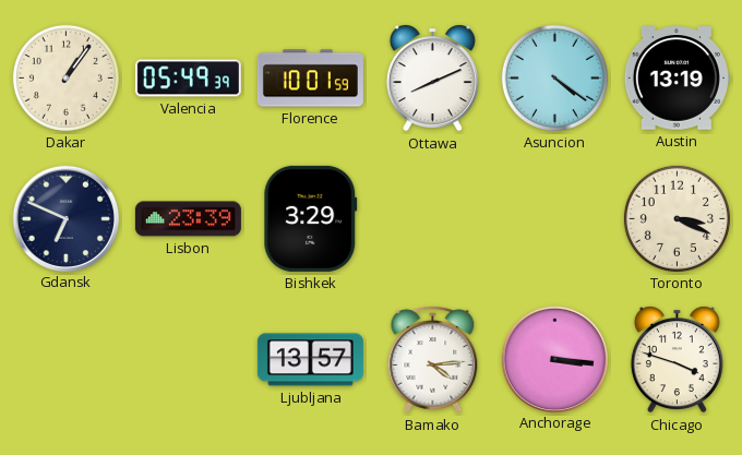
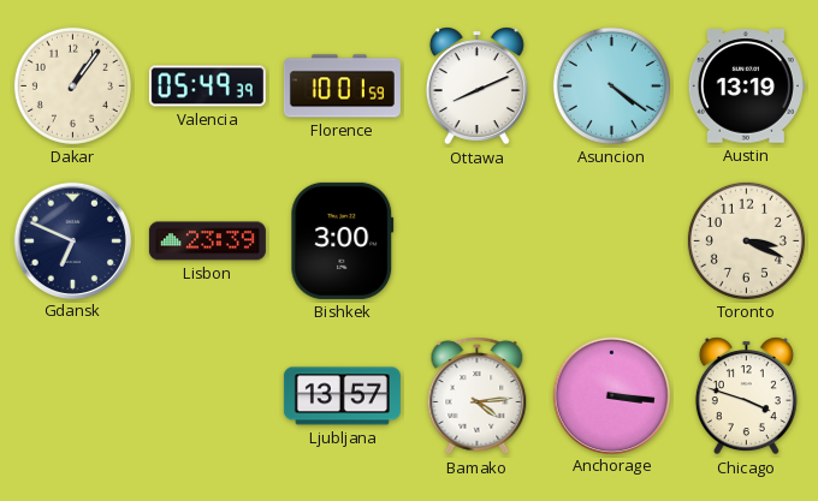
Bishkek: 3:29 -> 3:00 (343, 240)
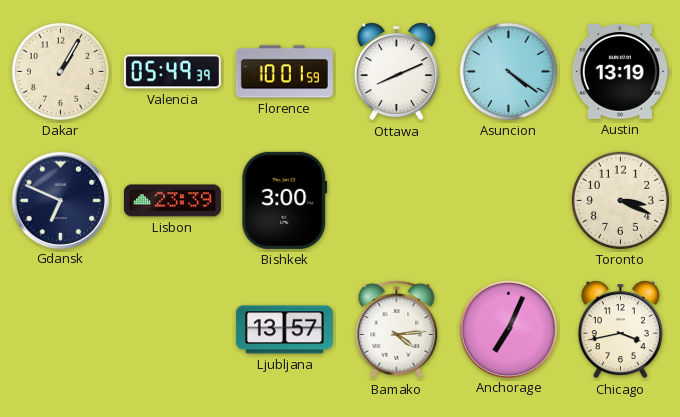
Dakar: 1:06 -> 1:05 (60, 71)
Anchorage: 3:16 -> 7:04 (508, 329)
Chicago: 3:48 -> 3:43 (620, 330)
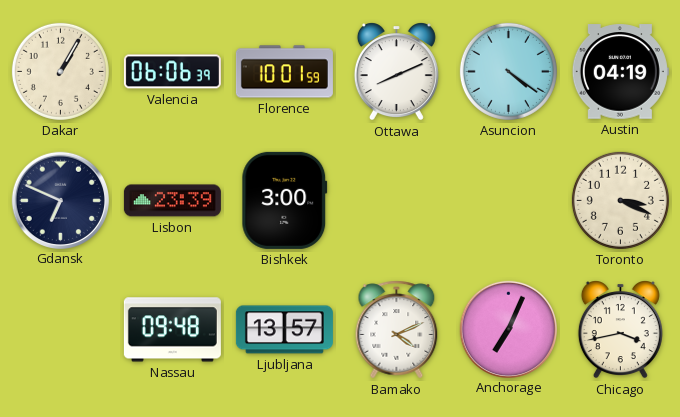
Valencia: 05:49 -> 06:06 (172, 72)
Austin: 13:19 -> 04:19 (620, 72)
Nassau: none -> 09:48 (172, 330)
Bamako: 4:14 -> 4:11 (397, 330)
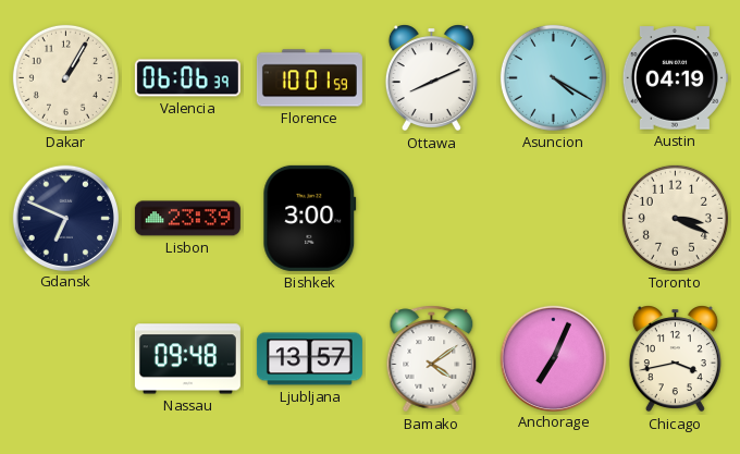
Asuncion: 4:21 -> 4:20 (553, 77)
Bamako: 4:11 -> 4:09 (432, 359)
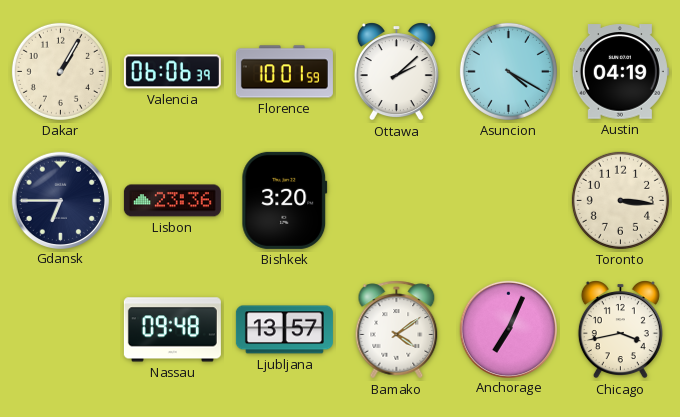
Ottawa: 8:11 -> 2:08 (396, 72)
Gdansk: 6:49 -> 6:45 (60, 200)
Lisbon: 23:39 -> 23:36 (172, 201)
Bishkek: 3:00 -> 3:20 (285, 200)
Toronto: 3:19 -> 3:16 (620, 200)
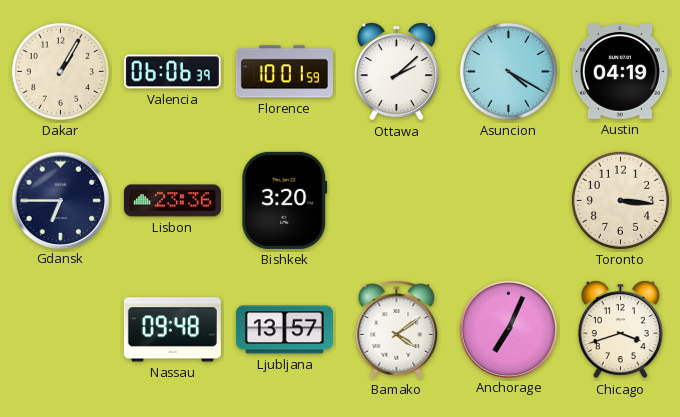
Chicago: 3:43 -> 3:42 (620, 330)
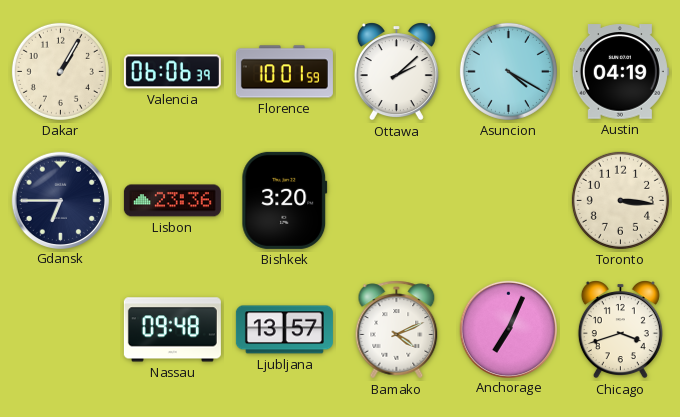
Bamako: 4:09 -> 4:11 (397, 330)
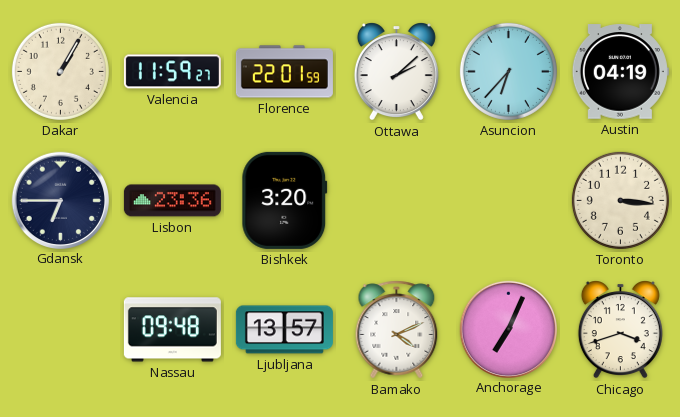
Valencia: 06:06 -> 11:59 (172, 72)
Florence: 10:01 -> 22:01 (284, 72)
Asuncion: 4:20 -> 6:37 (508, 71)
